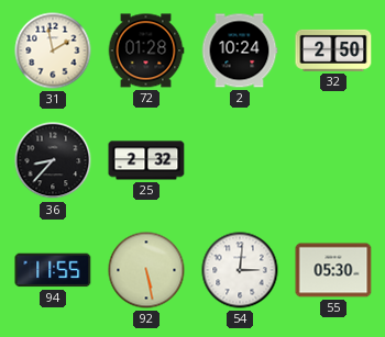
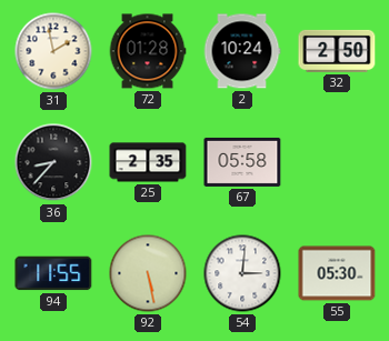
25: 2:32 -> 2:35 (148, 162)
67: none -> 05:58 (242, 162)
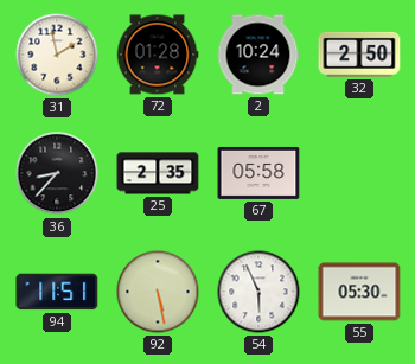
94: 11:55 -> 11:51 (57, 292)
54: 3:01 -> 5:56 (258, 292)
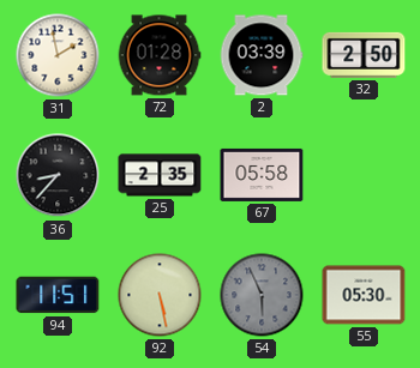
2: 10:24 -> 03:39 (262, 55)
54 dial: white -> grey (262, 295)
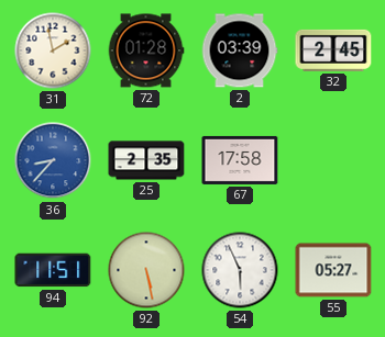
32: 2:50 -> 2:45 (333, 50)
36 dial: black -> blue (53, 160)
67: 05:58 -> 17:58 (240, 160)
54 dial: grey -> white (240, 270)
55: 05:30 -> 05:27 (333, 270)
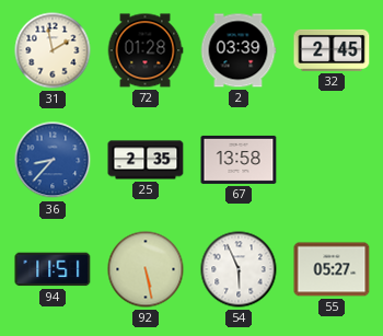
67: 17:58 -> 13:58 (239, 160)
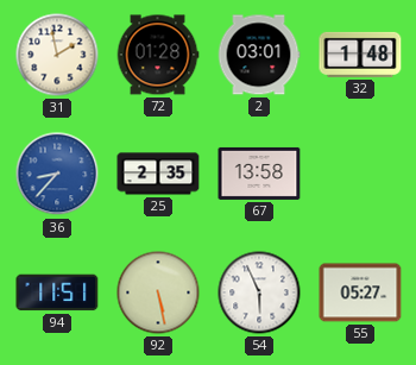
2: 03:39 -> 03:01 (259, 55)
32: 2:45 -> 1:48 (360, 55)
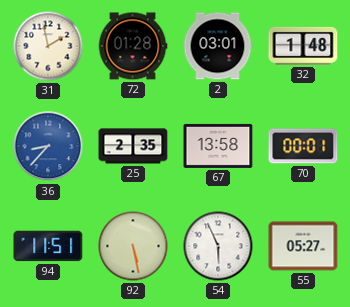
70: none -> 00:01 (303, 146)
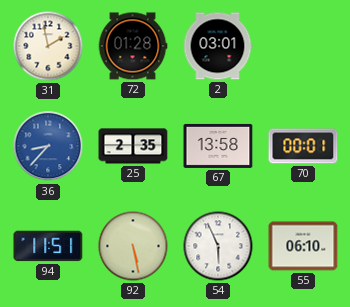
32: 1:48 -> none (303, 46)
55: 05:27 -> 06:10 (303, 246)
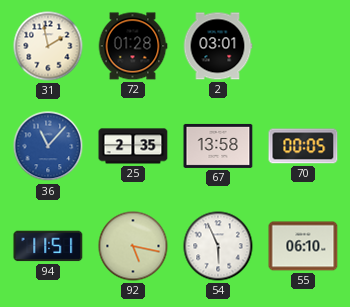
36: 8:37 -> 11:07 (48, 146)
70: 00:01 -> 00:05 (303, 146)
92: 5:28 -> 5:17 (133, 246)
